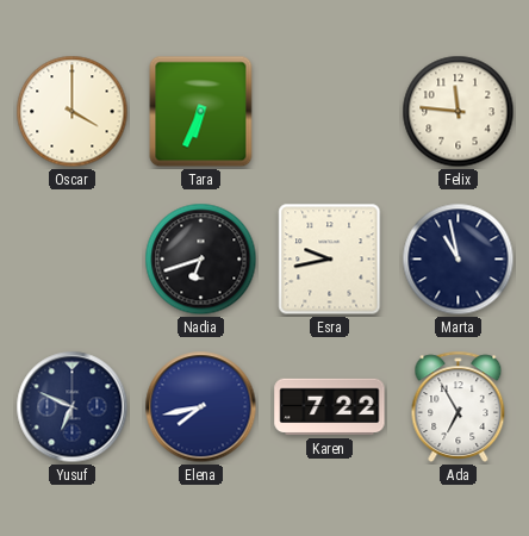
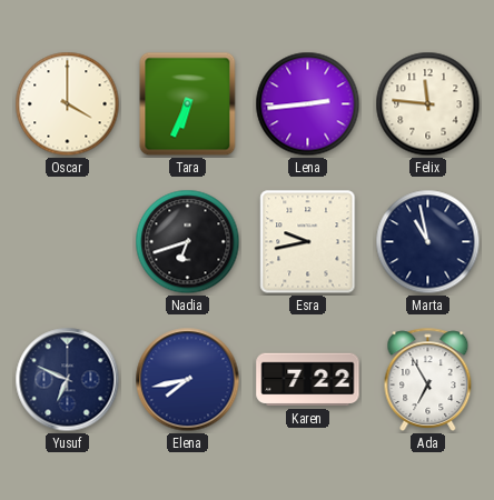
Lena: none -> 2:44 (308, 104)
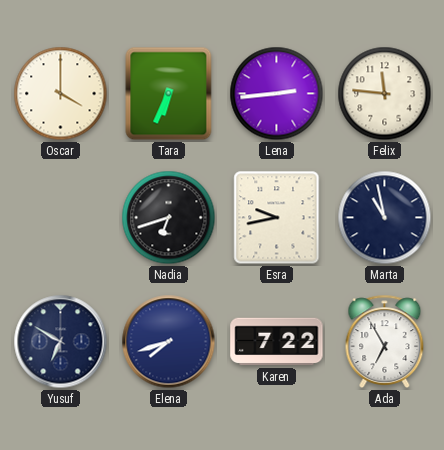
Yusuf: 6:49 -> 6:50 (61, 342)
Elena: 7:43 -> 7:42 (169, 342)
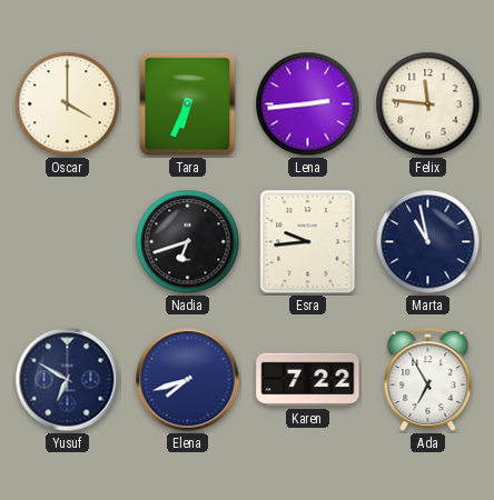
Esra: 9:43 -> 9:44 (308, 242)
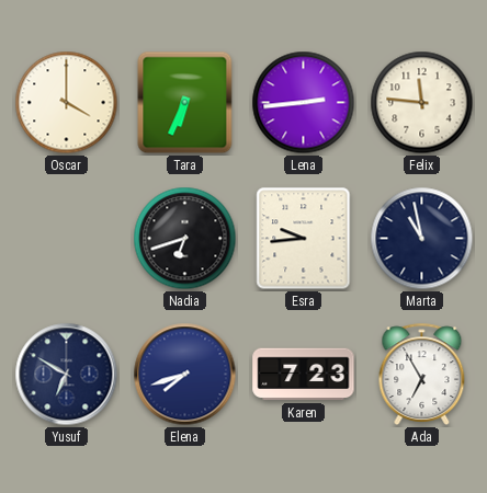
Karen: 7:22 -> 7:23 (304, 375)
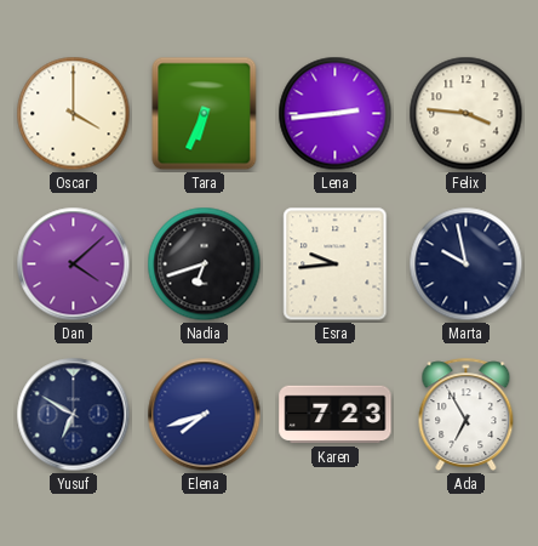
Felix: 11:46 -> 3:46 (467, 114)
Dan: none -> 4:08 (74, 265)
Marta: 10:58 -> 9:58 (467, 265)
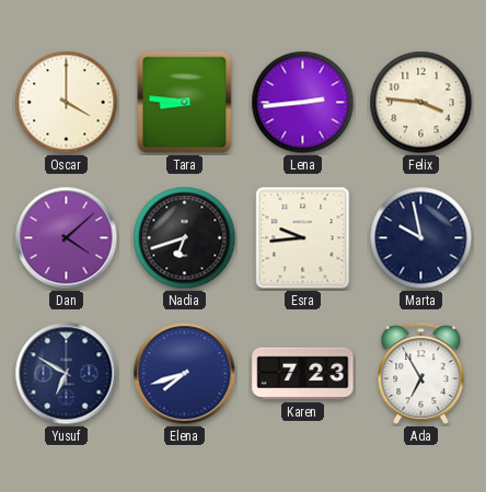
Tara: 6:34 -> 8:46 (185, 103)
